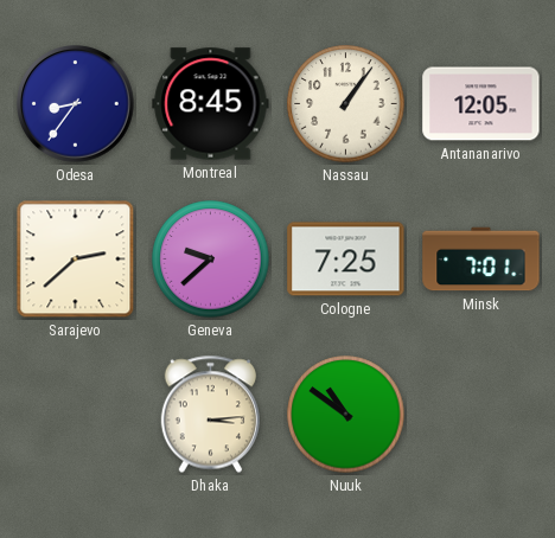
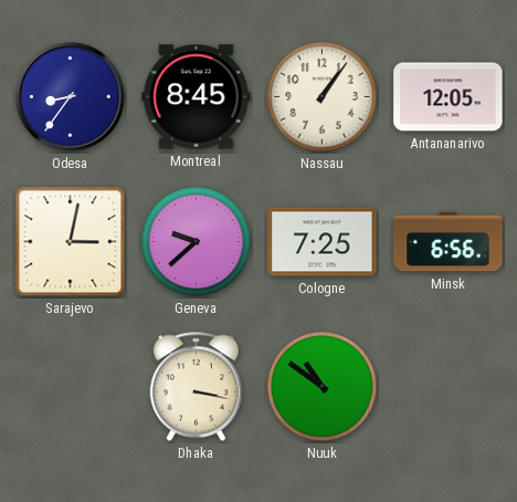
Sarajevo: 2:38 -> 3:02 (71, 242)
Minsk: 7:01 -> 6:56 (449, 242)
Dhaka: 3:14 -> 3:17 (196, 387)
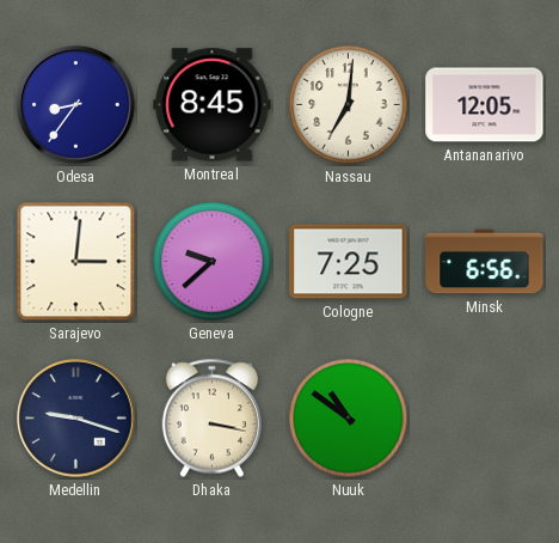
Nassau: 1:06 -> 7:01 (349, 105)
Sarajevo: 3:02 -> 3:01 (76, 262)
Medellin: none -> 9:18 (76, 419)
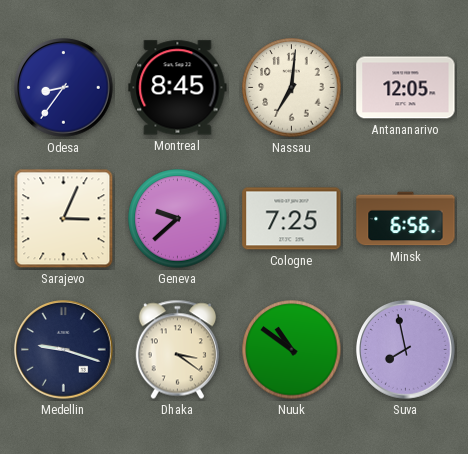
Sarajevo: 3:01 -> 3:04 (64, 219)
Dhaka: 3:17 -> 3:21 (177, 350)
Suva: none -> 7:58 (406, 350)
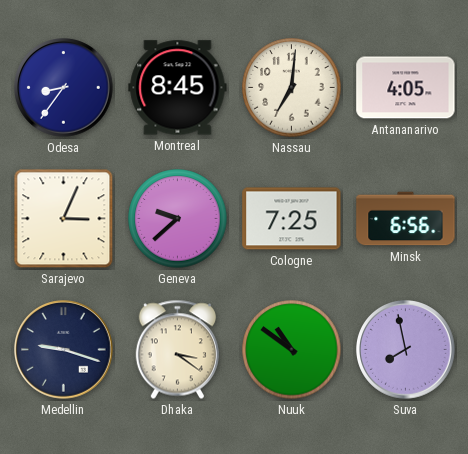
Antananarivo: 12:05 -> 4:05 (406, 88)
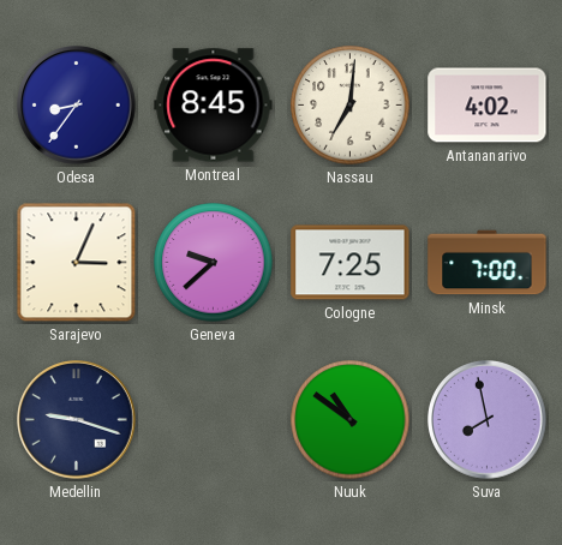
Antananarivo: 4:05 -> 4:02 (488, 106)
Minsk: 6:56 -> 7:00 (488, 263)
Dhaka: 3:21 -> none (177, 350)
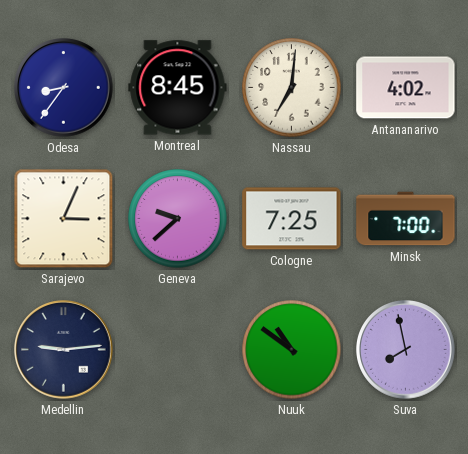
Medellin: 9:18 -> 9:14 (64, 350)
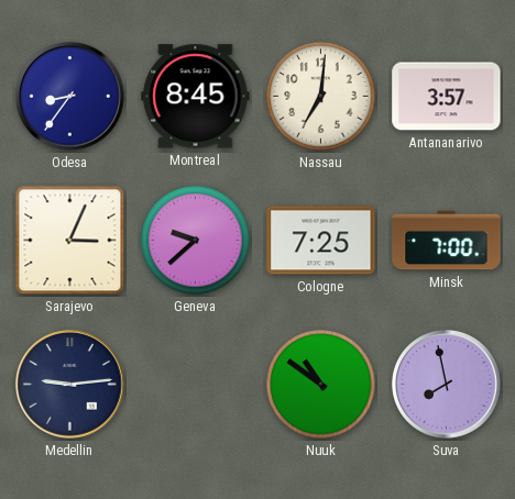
Antananarivo: 4:02 -> 3:57 (447, 97)
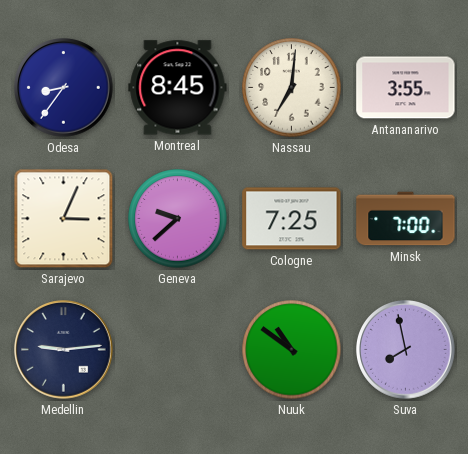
Antananarivo: 3:57 -> 3:55 (406, 88)
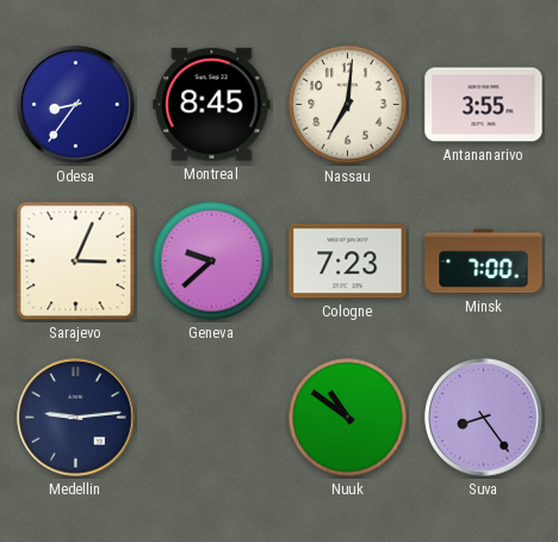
Cologne: 7:25 -> 7:23 (348, 261)
Suva: 7:58 -> 8:24 (484, 418)
